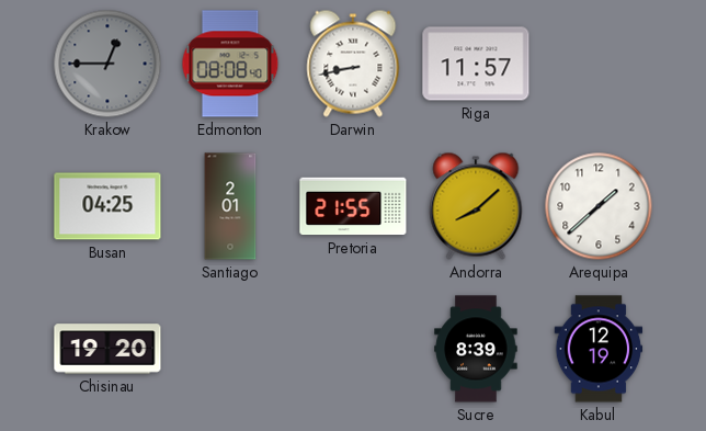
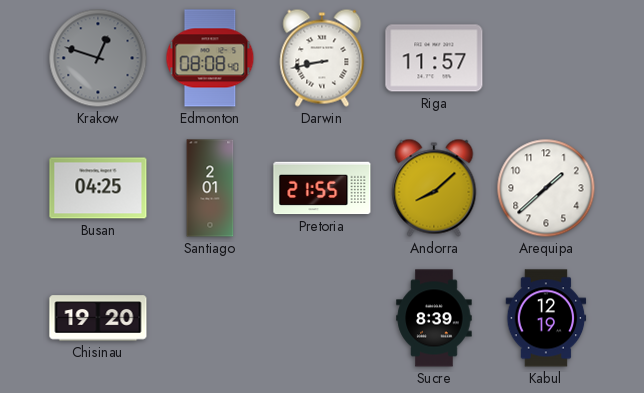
Krakow: 12:45 -> 12:48 (98, 58)
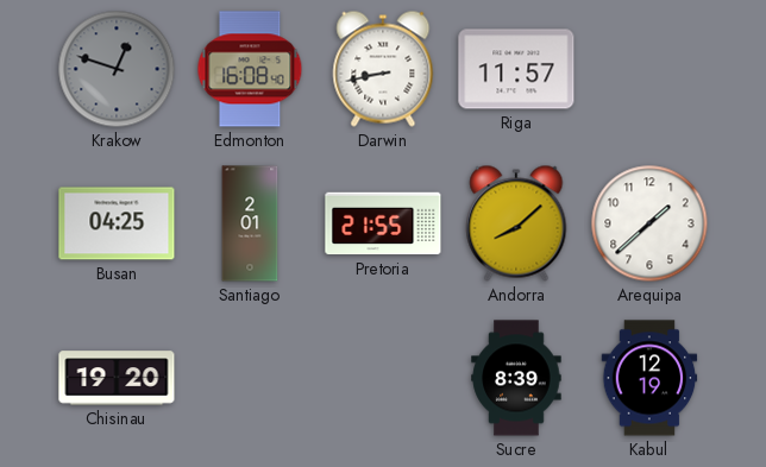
Edmonton: 08:08 -> 16:08 (250, 69)
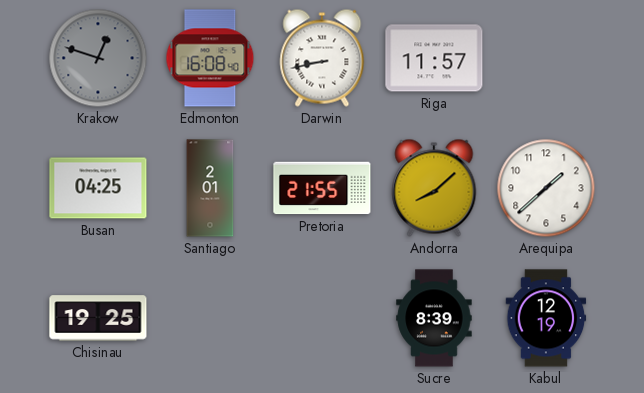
Chisinau: 19:20 -> 19:25 (98, 318)
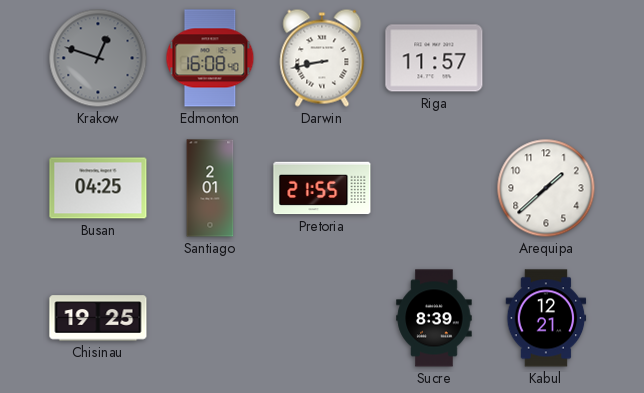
Andorra: 8:08 -> none (434, 188)
Kabul: 12:19 -> 12:21 (546, 318)
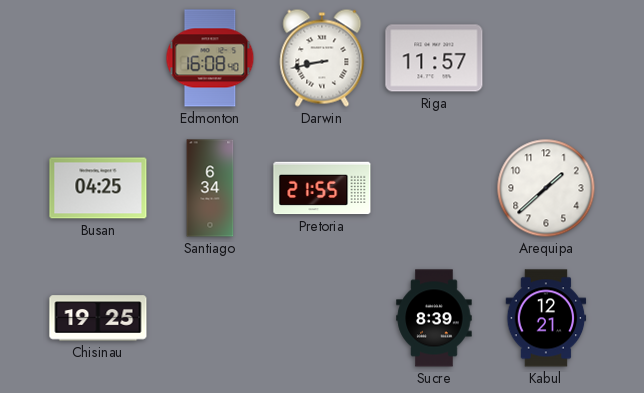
Krakow: 12:48 -> none (98, 58)
Santiago: 2:01 -> 6:34 (210, 188)
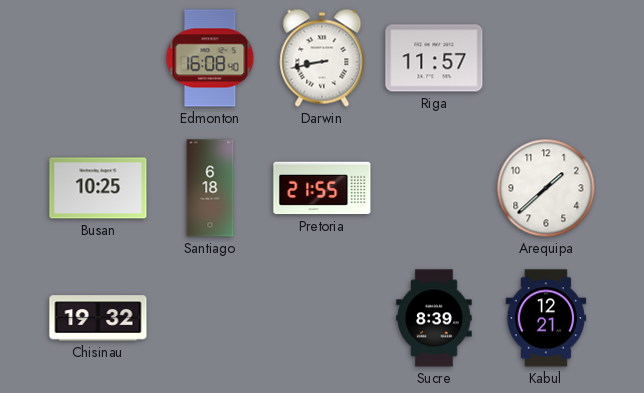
Busan: 04:25 -> 10:25 (98, 188)
Santiago: 6:34 -> 6:18 (210, 188)
Chisinau: 19:25 -> 19:32 (98, 318)
